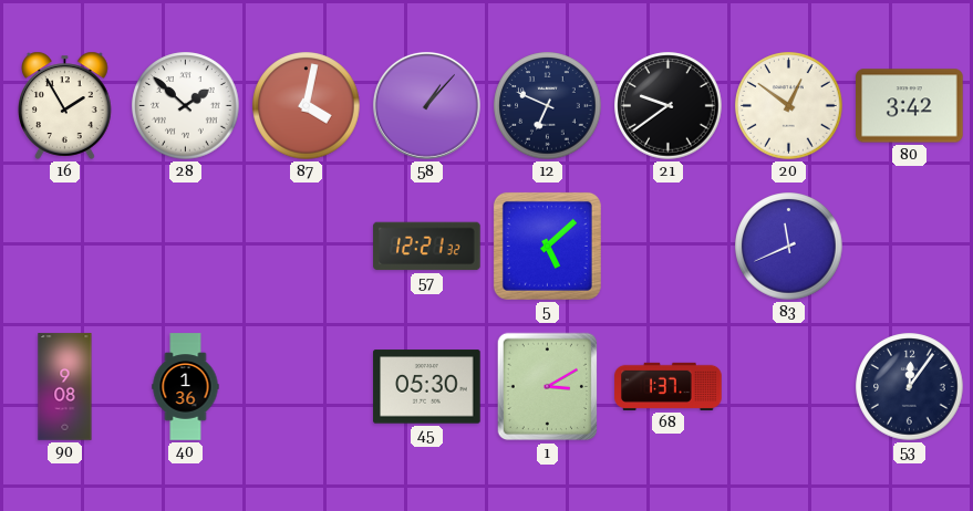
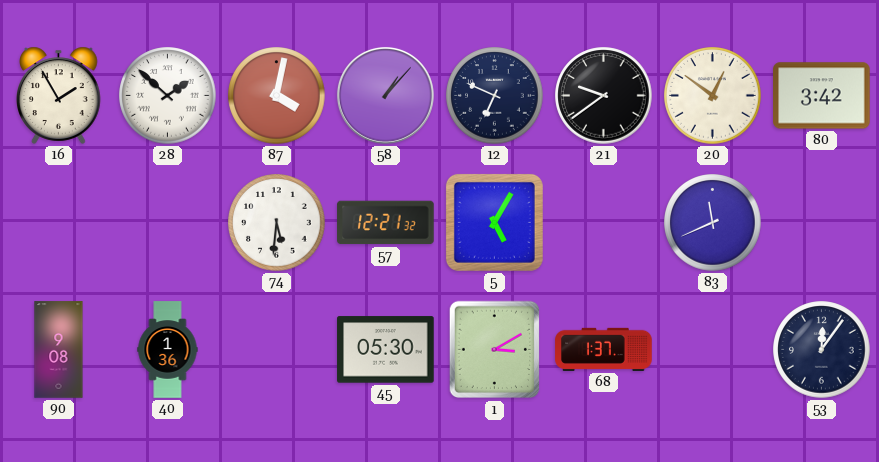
74: none -> 5:31 (277, 223)
5: 5:08 -> 5:05 (494, 222)
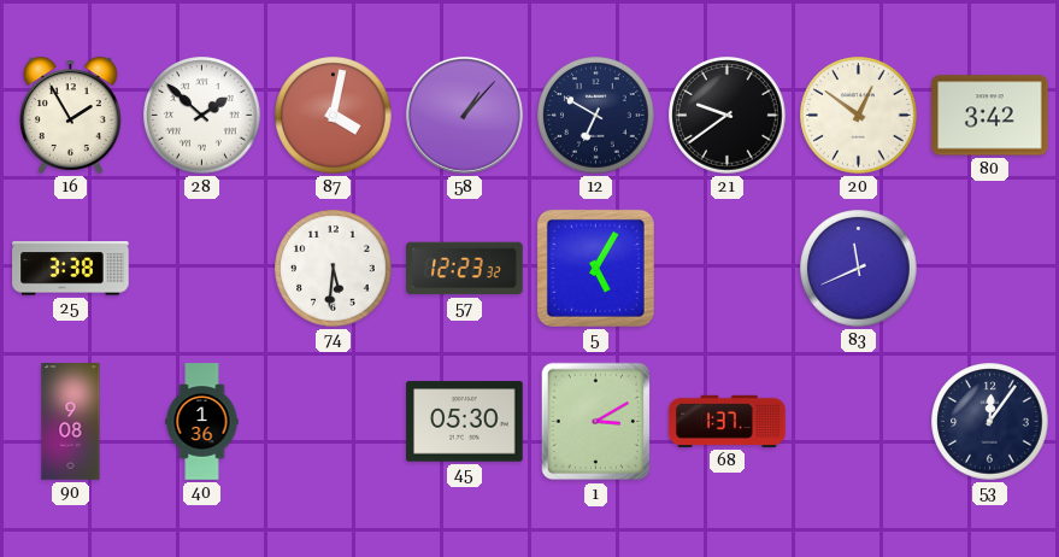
12: 6:49 -> 6:50 (596, 116)
25: none -> 3:38 (71, 269)
57: 12:21 -> 12:23 (465, 269)
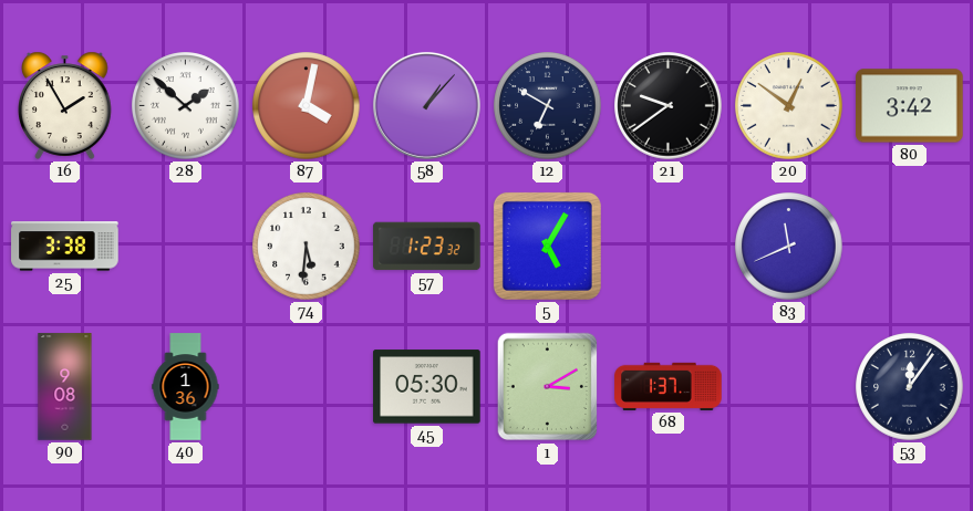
57: 12:23 -> 1:23 (427, 247)
